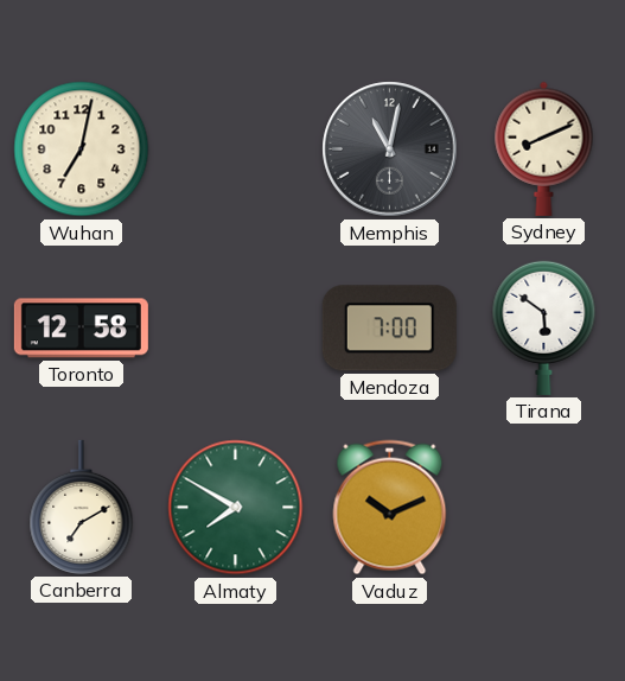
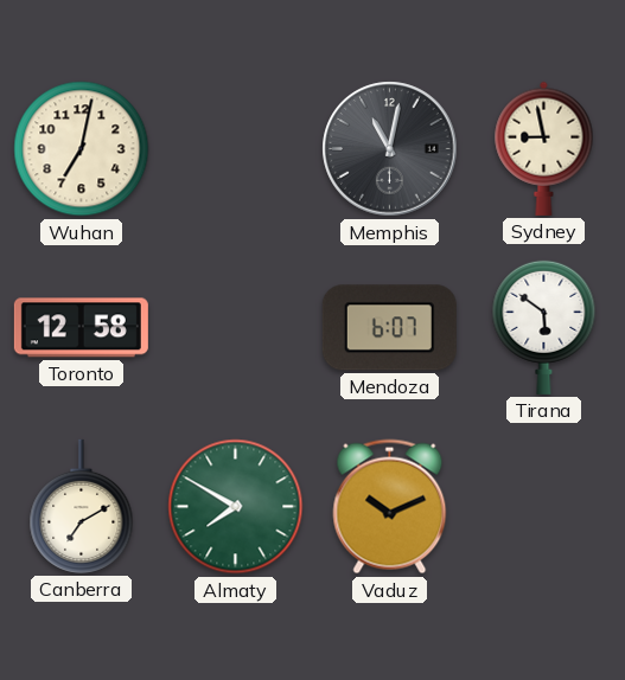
Sydney: 8:11 -> 8:58 (544, 148)
Mendoza: 7:00 -> 6:07 (389, 328)
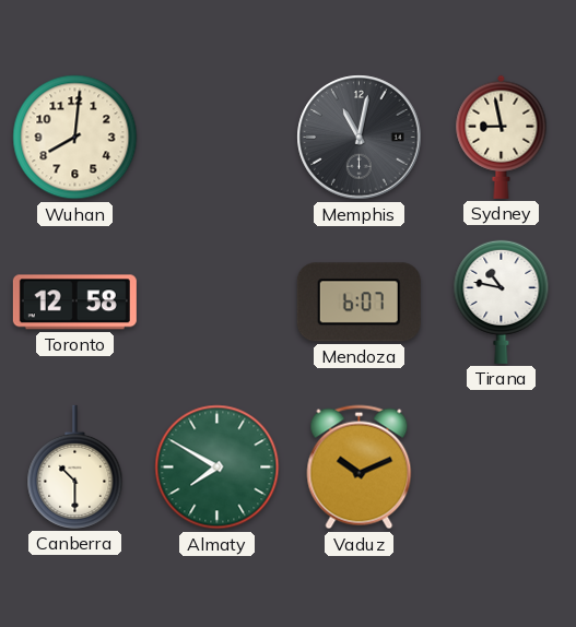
Wuhan: 7:02 -> 8:01 (75, 138)
Tirana: 5:51 -> 10:47 (502, 301)
Canberra: 7:10 -> 10:30 (75, 466)
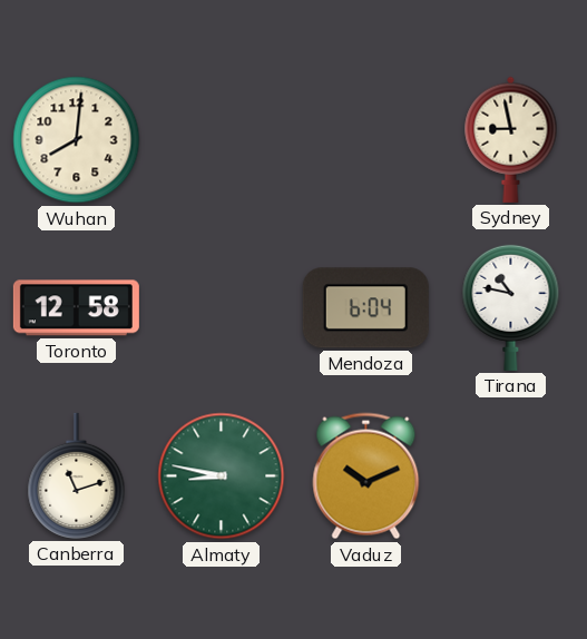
Memphis: 11:02 -> none (360, 138)
Mendoza: 6:07 -> 6:04 (365, 308)
Canberra: 10:30 -> 11:12 (77, 475)
Almaty: 7:50 -> 8:47 (222, 476)
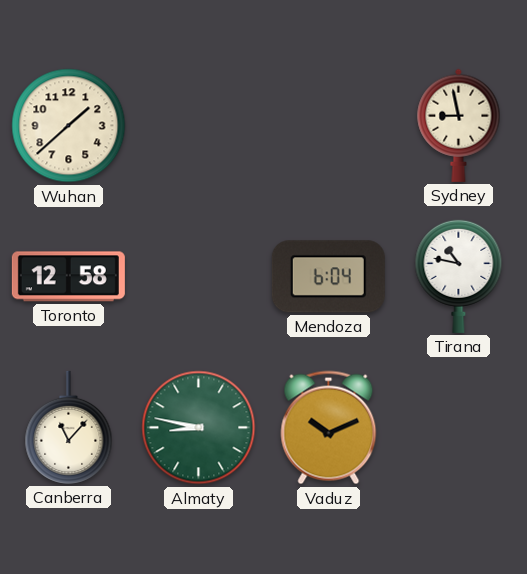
Wuhan: 8:01 -> 1:38 (69, 126)
Canberra: 11:12 -> 11:07 (69, 427)
